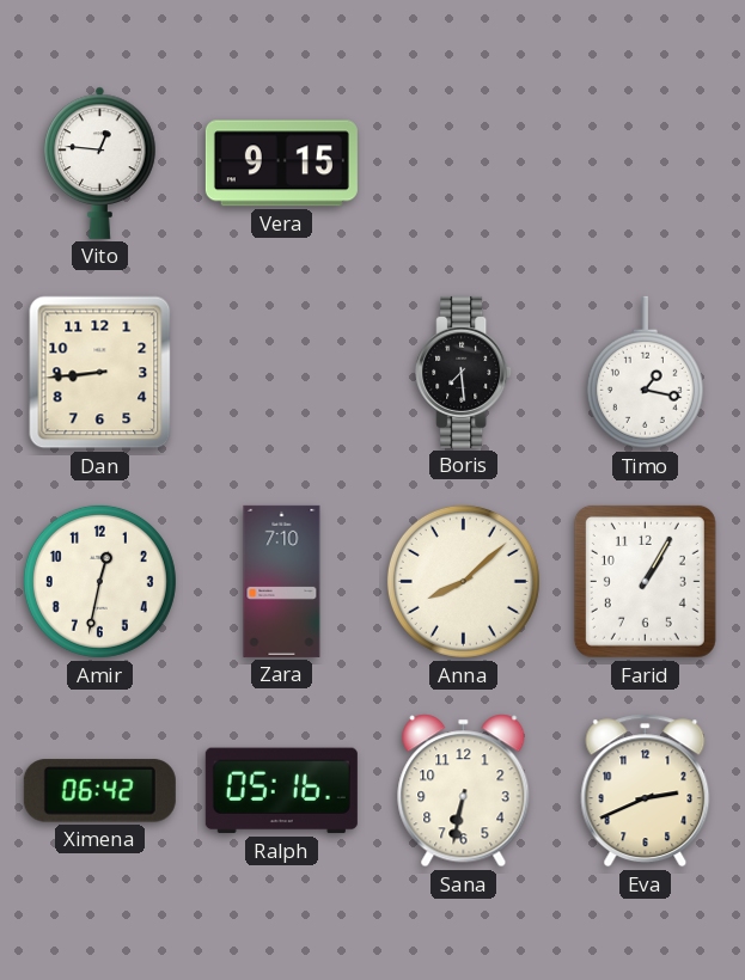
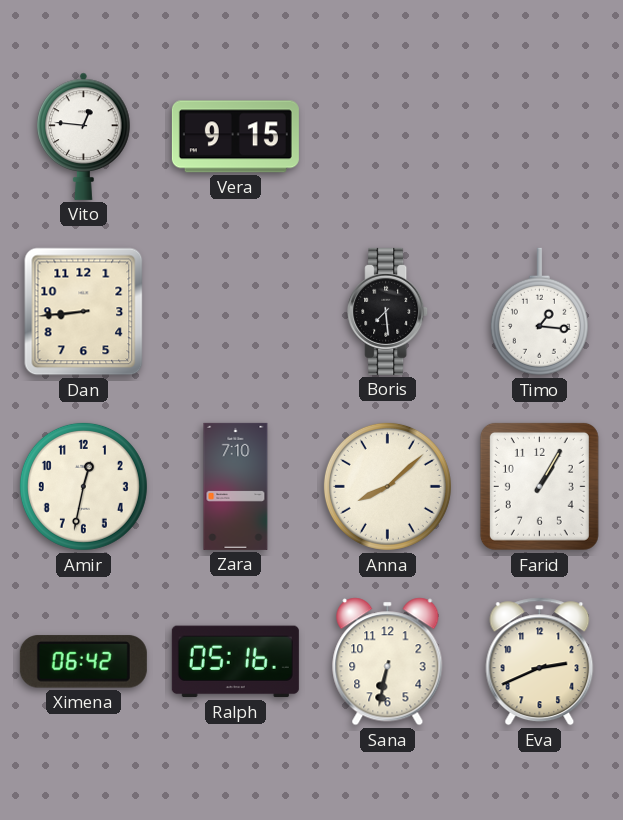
Timo: 1:17 -> 1:16 (539, 312)
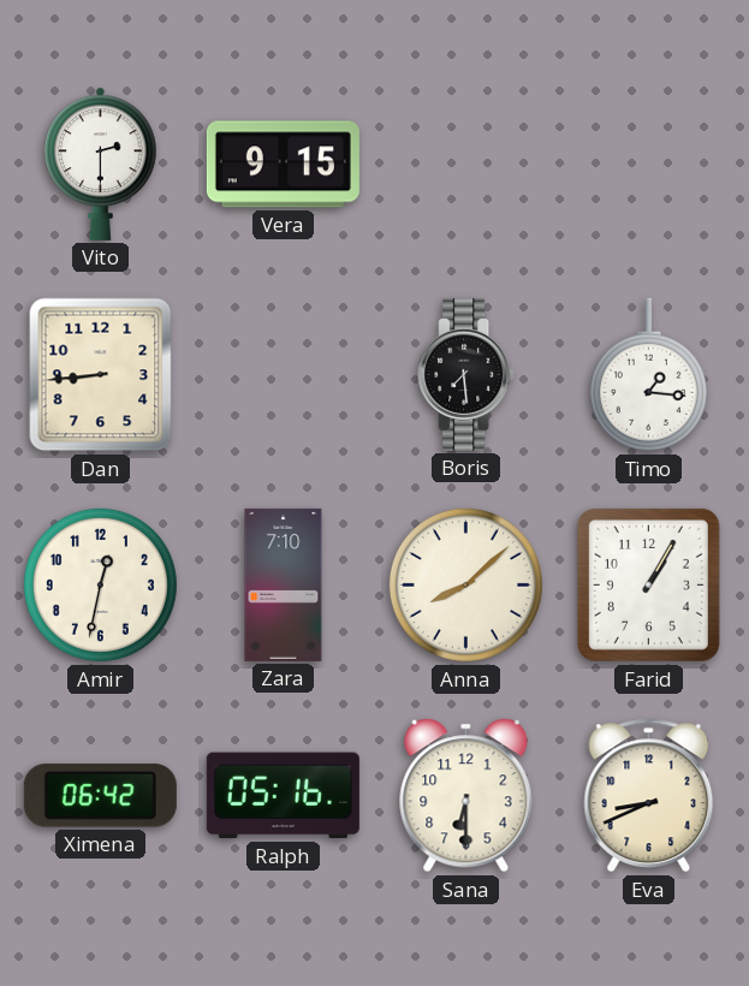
Vito: 12:46 -> 2:30 (101, 164)
Sana: 6:32 -> 6:30 (466, 796)
Eva: 2:41 -> 8:41 (649, 796)
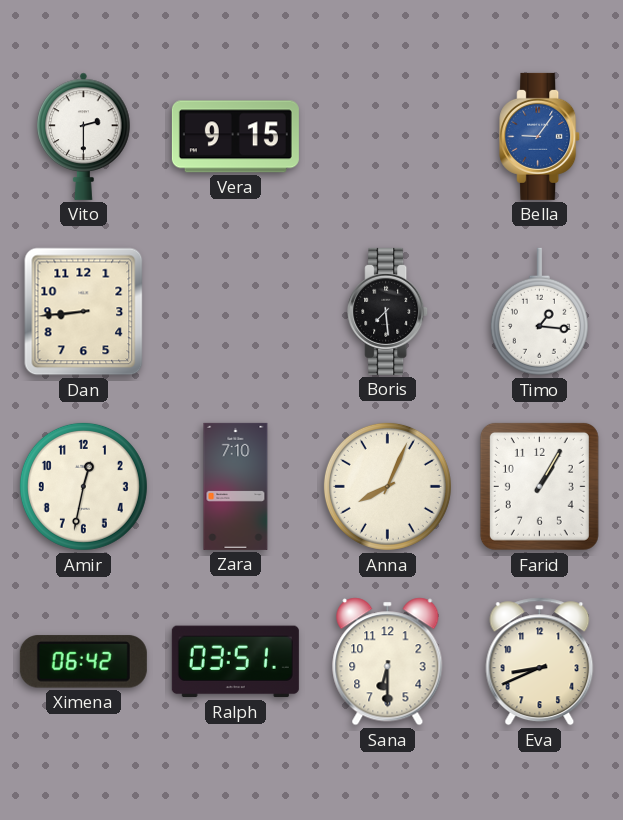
Bella: none -> 9:06 (540, 136)
Anna: 8:08 -> 8:04 (387, 486)
Ralph: 05:16 -> 03:51 (235, 662)
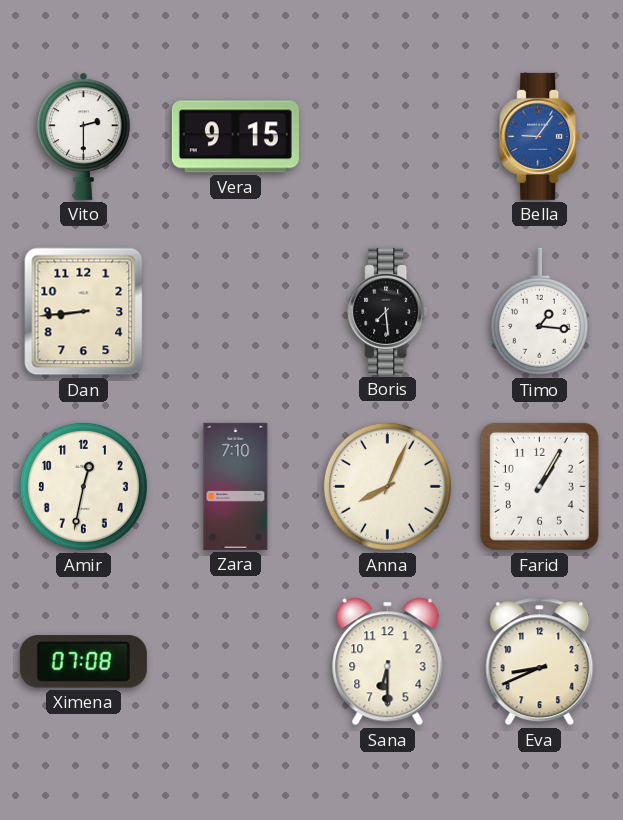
Ximena: 06:42 -> 07:08 (83, 662)
Ralph: 03:51 -> none (235, 662)
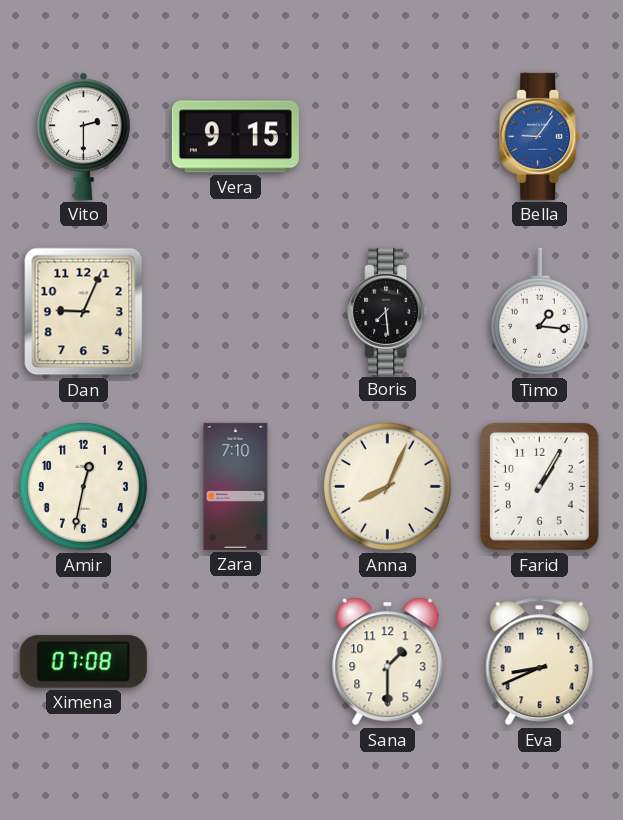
Dan: 8:44 -> 9:04 (84, 312)
Sana: 6:30 -> 1:30 (388, 662)
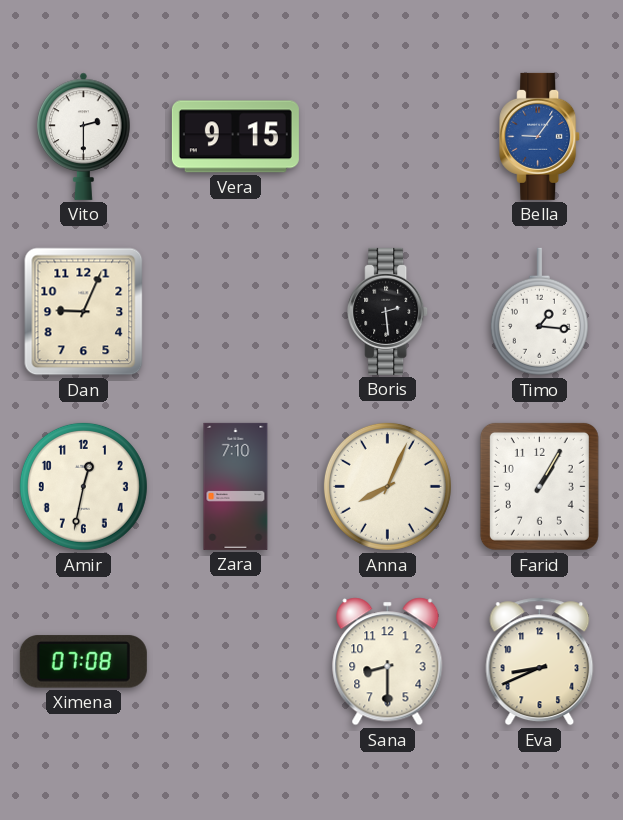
Boris: 7:29 -> 2:29 (388, 311)
Sana: 1:30 -> 8:30 (388, 662)
